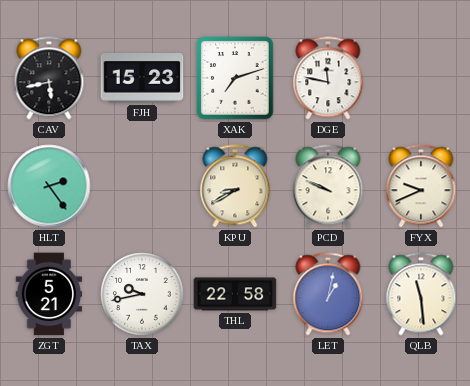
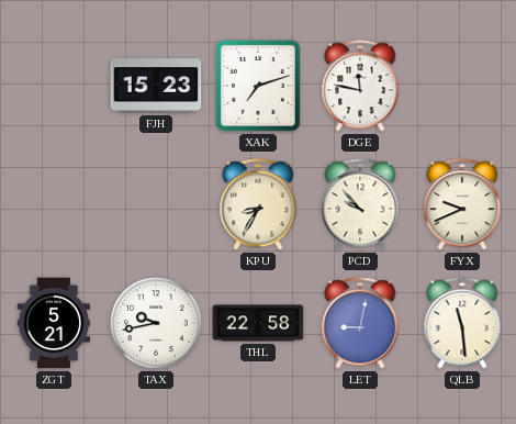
CAV: 5:43 -> none (49, 78)
HLT: 2:24 -> none (49, 186)
KPU: 8:40 -> 8:35 (258, 204)
PCD: 9:49 -> 9:53 (360, 204)
LET: 1:02 -> 9:02 (360, 323)
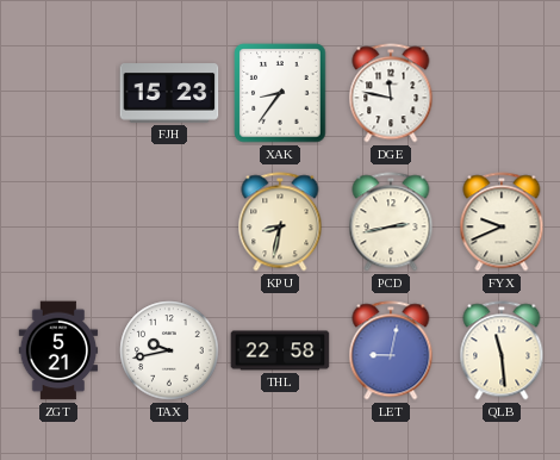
XAK: 7:12 -> 8:36 (280, 93)
KPU: 8:35 -> 8:32 (280, 222)
PCD: 9:53 -> 2:43 (391, 222)
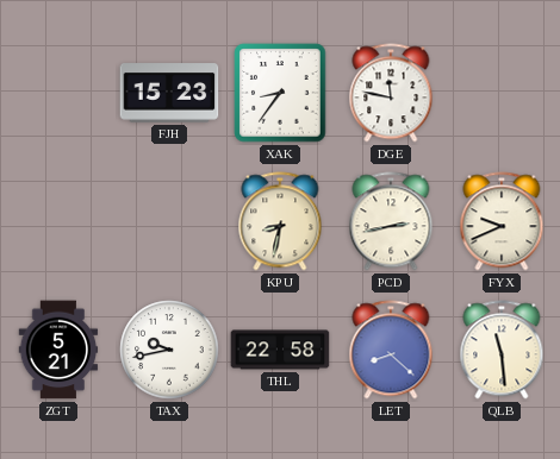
LET: 9:02 -> 8:22 (391, 350)
